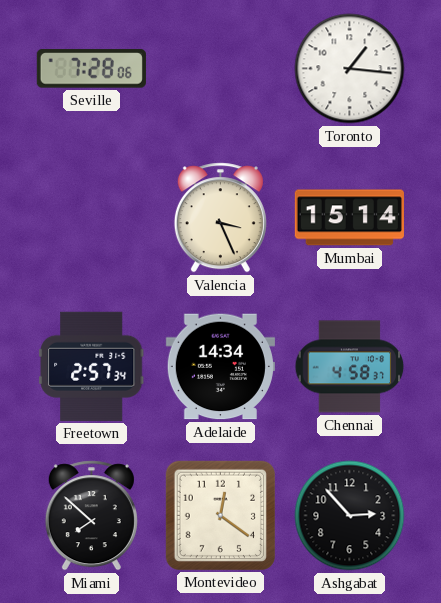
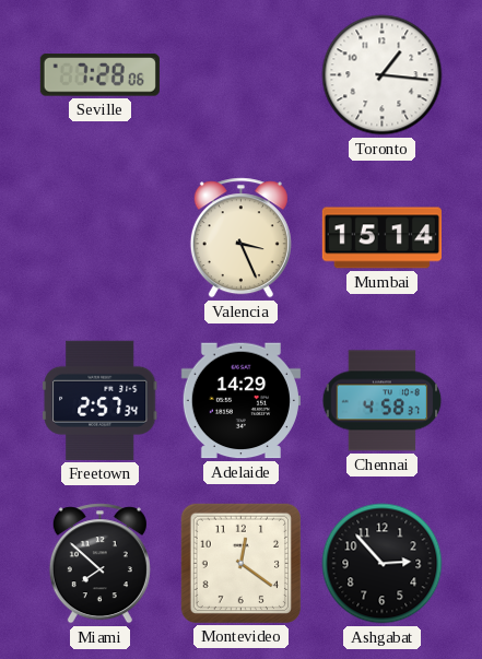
Adelaide: 14:34 -> 14:29 (240, 401)
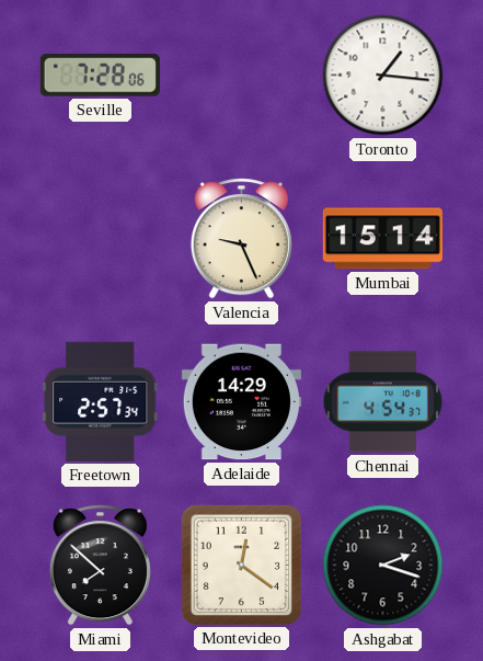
Valencia: 3:26 -> 9:26 (241, 239)
Chennai: 4:58 -> 4:54 (383, 402)
Ashgabat: 2:53 -> 2:18 (383, 566)
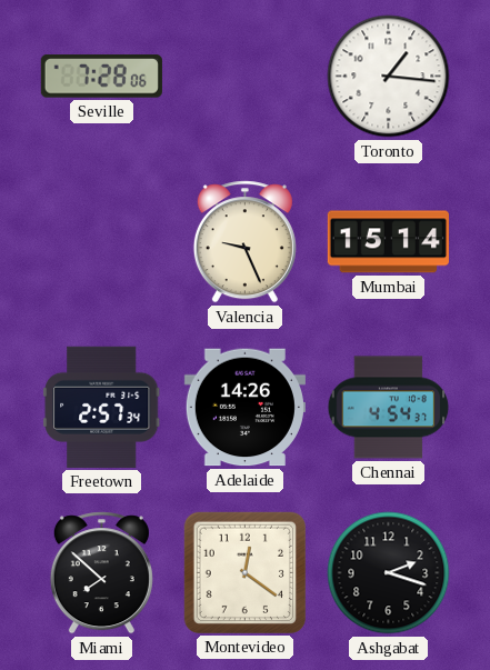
Adelaide: 14:29 -> 14:26 (244, 408)
